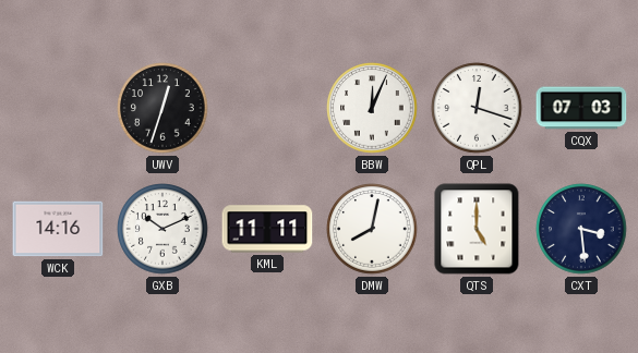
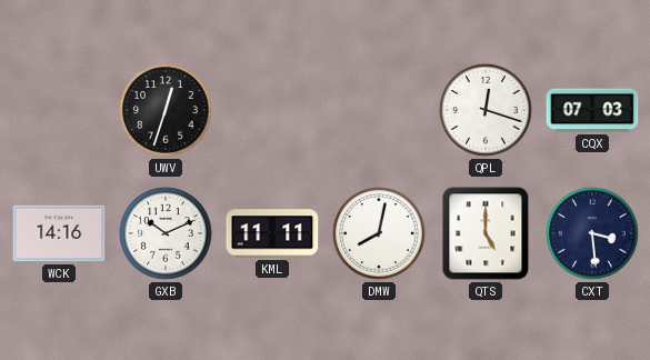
BBW: 12:04 -> none (372, 108)
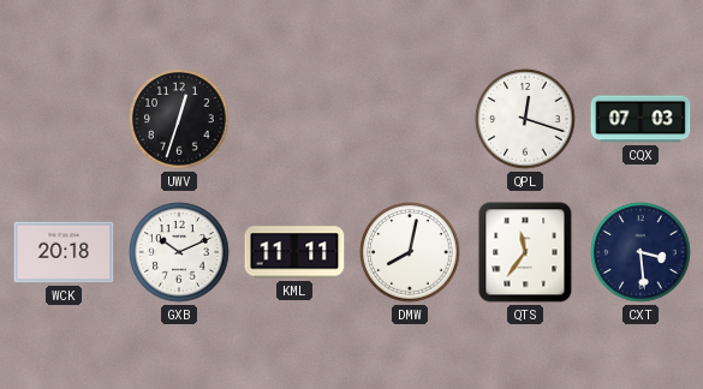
WCK: 14:16 -> 20:18 (64, 252)
QTS: 5:00 -> 11:36 (525, 252)
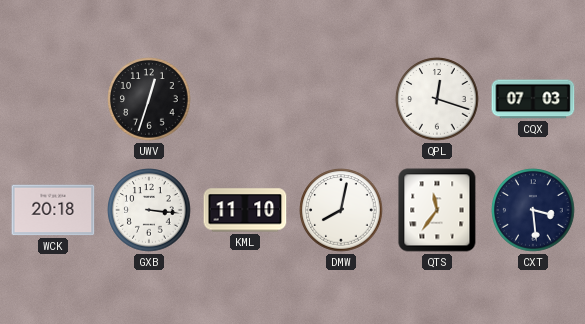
GXB: 10:11 -> 3:16 (149, 210)
KML: 11:11 -> 11:10 (245, 210)
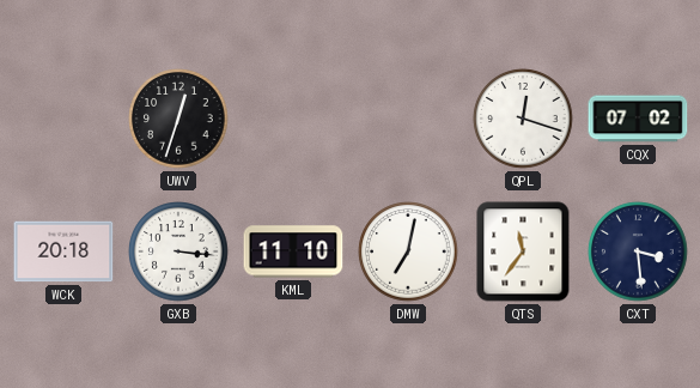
CQX: 07:03 -> 07:02 (638, 119)
DMW: 8:02 -> 7:02 (408, 251)
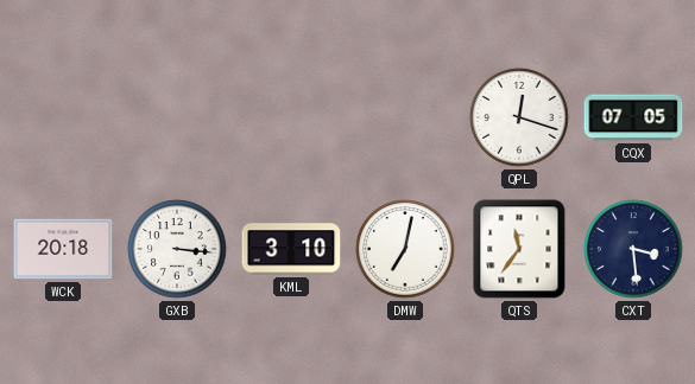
UWV: 12:33 -> none (178, 119)
CQX: 07:02 -> 07:05 (633, 117)
KML: 11:10 -> 3:10 (291, 249)
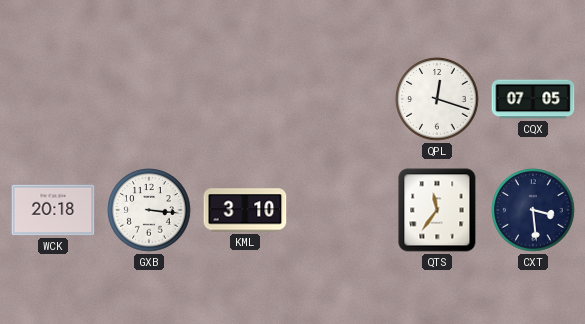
DMW: 7:02 -> none (405, 249)
